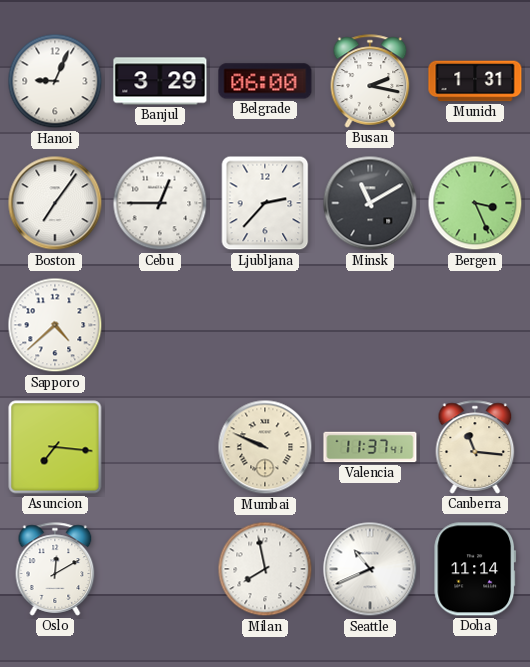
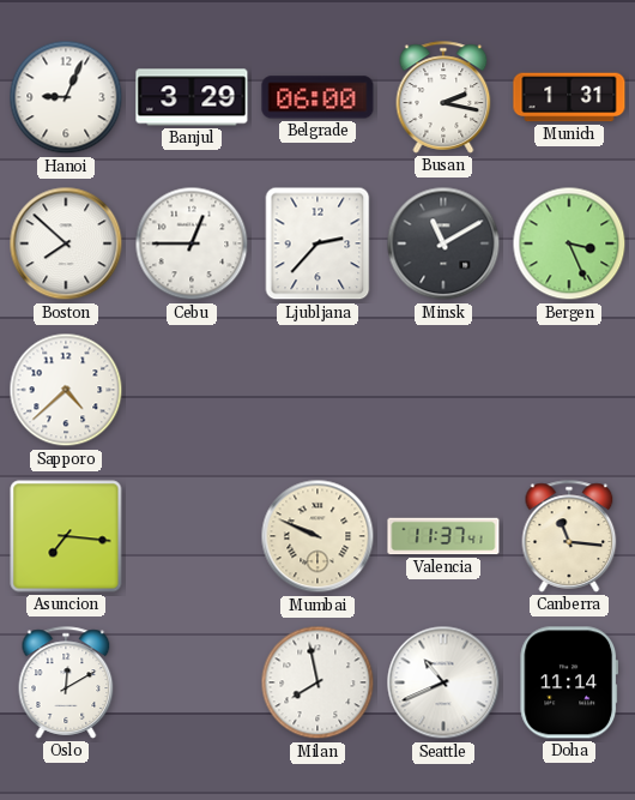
Boston: 7:06 -> 7:52 (66, 243)
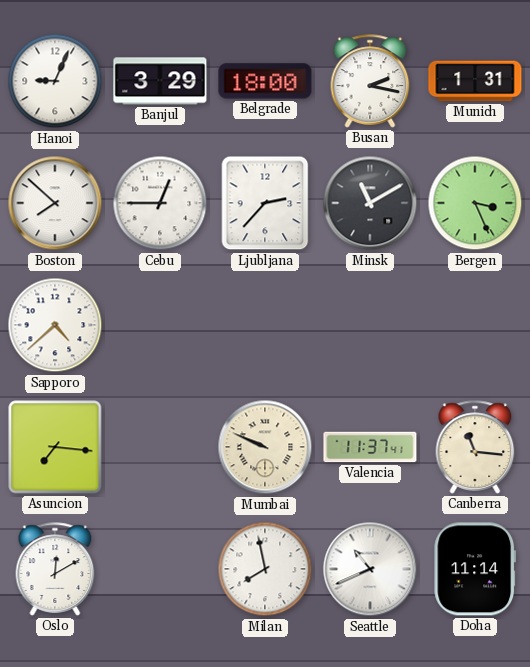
Belgrade: 06:00 -> 18:00 (265, 81)
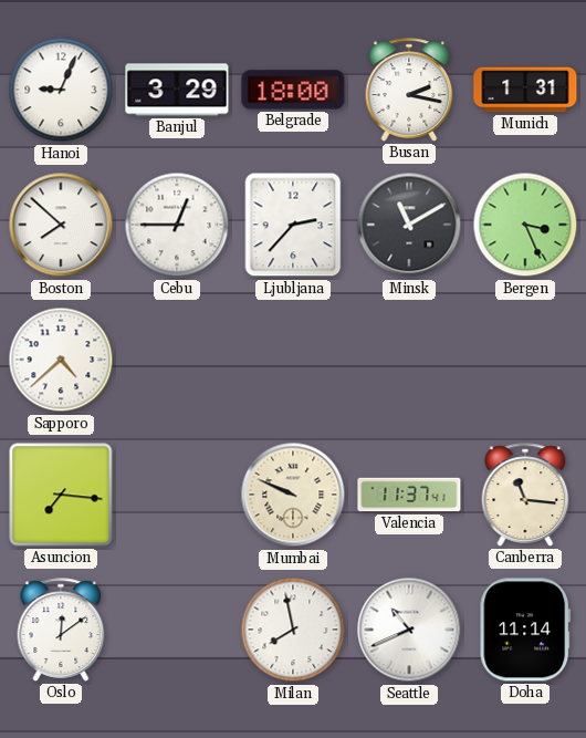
Oslo: 12:10 -> 12:09 (61, 630)
